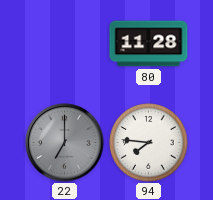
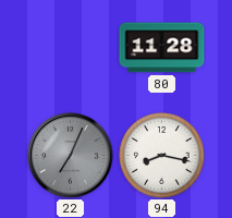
22: 7:00 -> 7:04 (71, 156)
94: 7:46 -> 8:17 (162, 156)
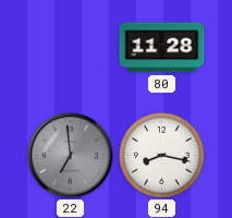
22: 7:04 -> 6:59 (71, 156)
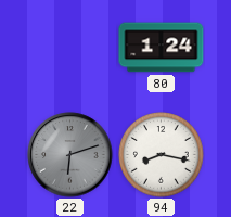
80: 11:28 -> 1:24 (162, 48)
22: 6:59 -> 6:12 (70, 155)
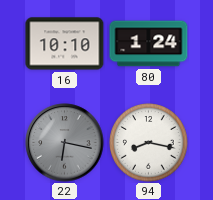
16: none -> 10:10 (65, 44)
22: 6:12 -> 6:17 (65, 143)
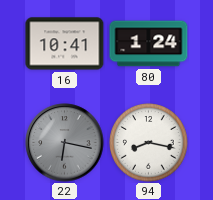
16: 10:10 -> 10:41 (65, 44)
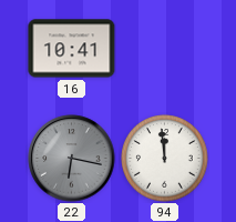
80: 1:24 -> none (149, 44)
94: 8:17 -> 11:59 (165, 159)
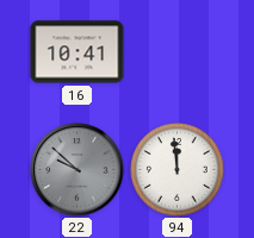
22: 6:17 -> 9:52 (78, 170)
